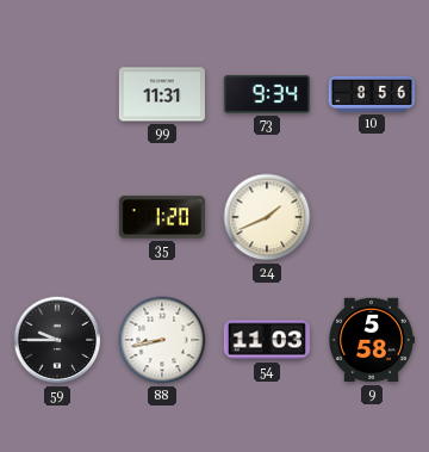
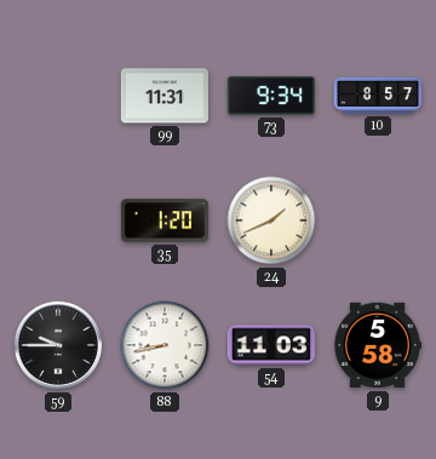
10: 8:56 -> 8:57 (377, 96)
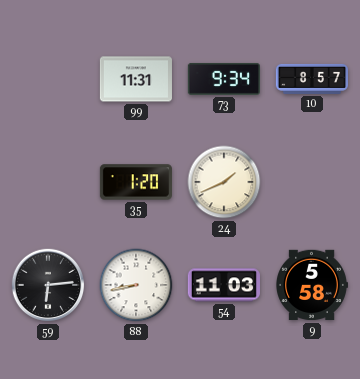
59: 9:45 -> 6:14 (48, 285)
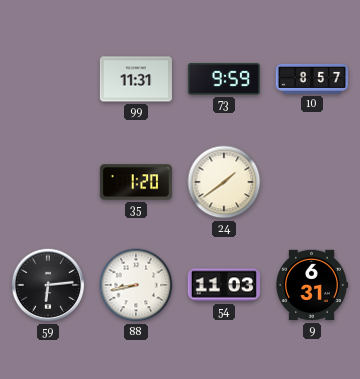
73: 9:34 -> 9:59 (224, 79)
24: 1:41 -> 1:39 (224, 182)
9: 5:58 -> 6:31 (312, 285)
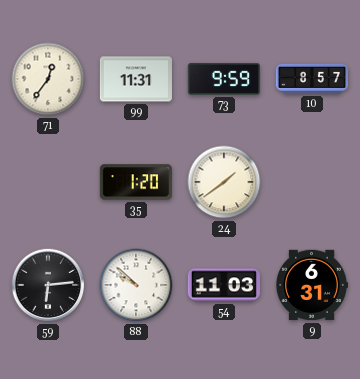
71: none -> 12:36 (48, 79)
88: 8:43 -> 9:52 (136, 285)
